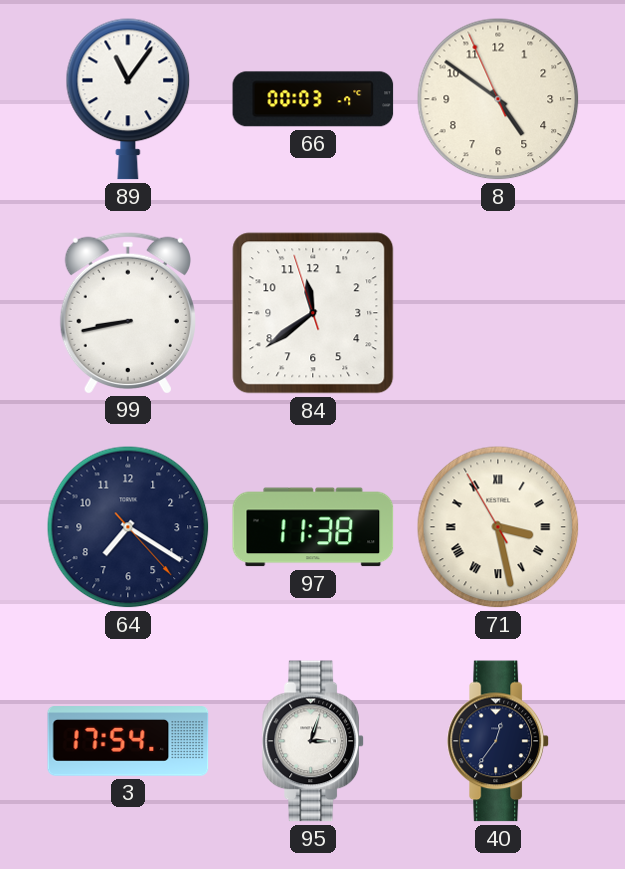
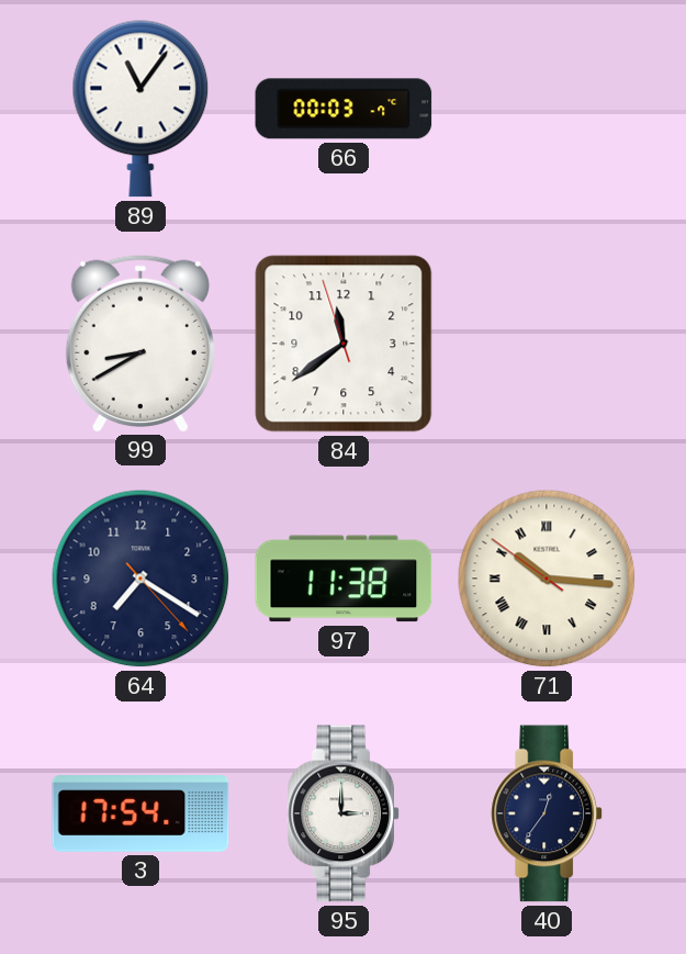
8: 4:50 -> none (498, 99)
99: 8:43 -> 8:40 (140, 343)
71: 3:27 -> 10:15 (547, 579)
95: 3:03 -> 3:00 (344, 813)
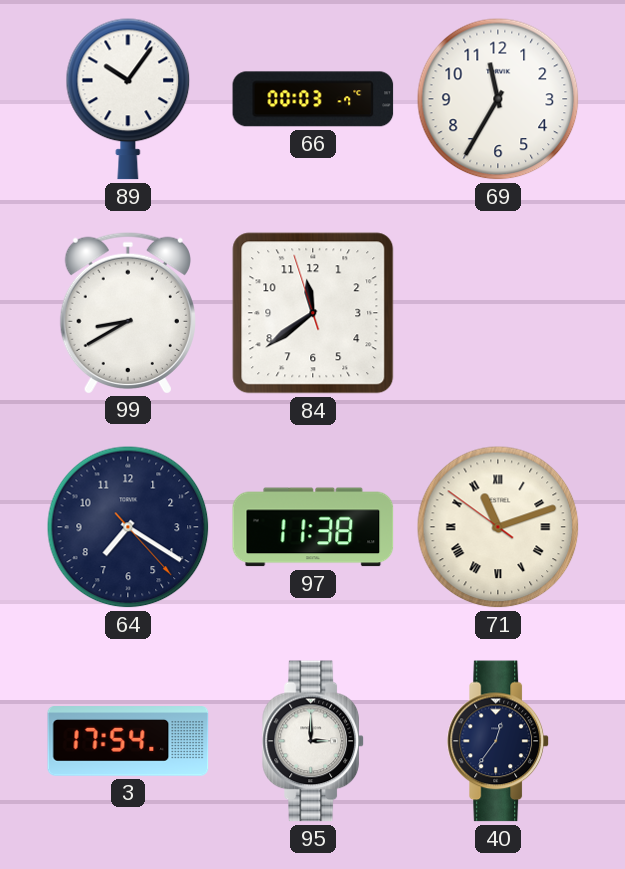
89: 11:06 -> 10:06 (128, 99)
69: none -> 11:35 (498, 99)
71: 10:15 -> 11:11 (498, 527)
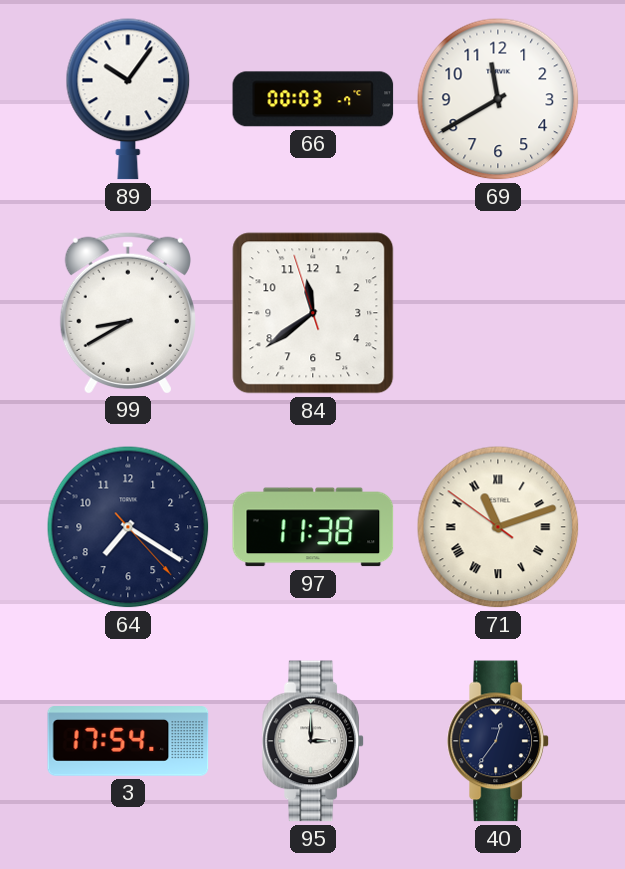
69: 11:35 -> 11:40 (498, 99)
